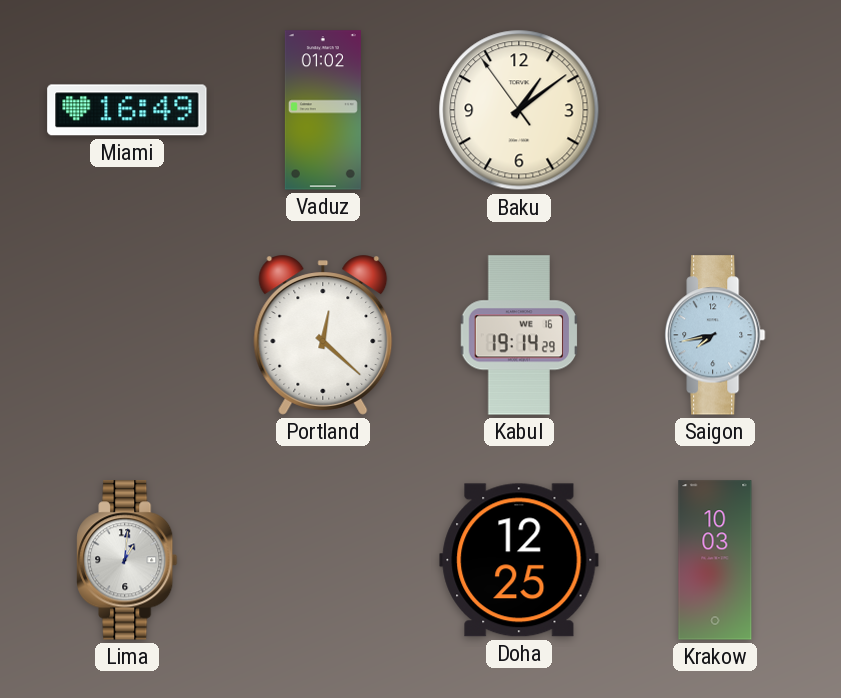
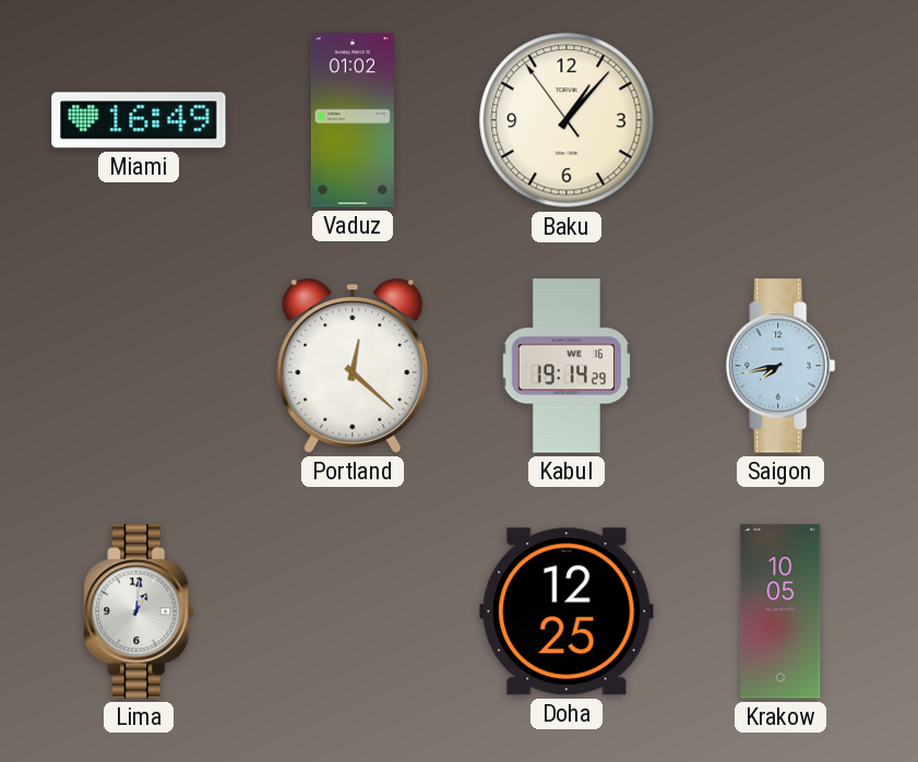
Baku: 1:08 -> 1:06 (567, 120)
Krakow: 10:03 -> 10:05 (780, 611)
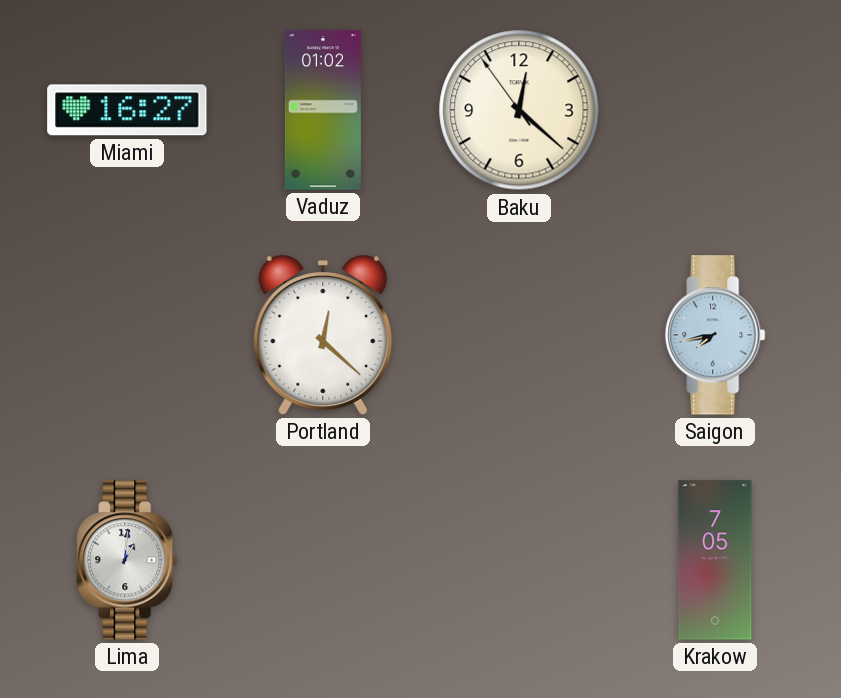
Miami: 16:49 -> 16:27 (127, 110)
Baku: 1:06 -> 12:21 (519, 110)
Kabul: 19:14 -> none (565, 366)
Doha: 12:25 -> none (567, 611)
Krakow: 10:05 -> 7:05 (715, 560)
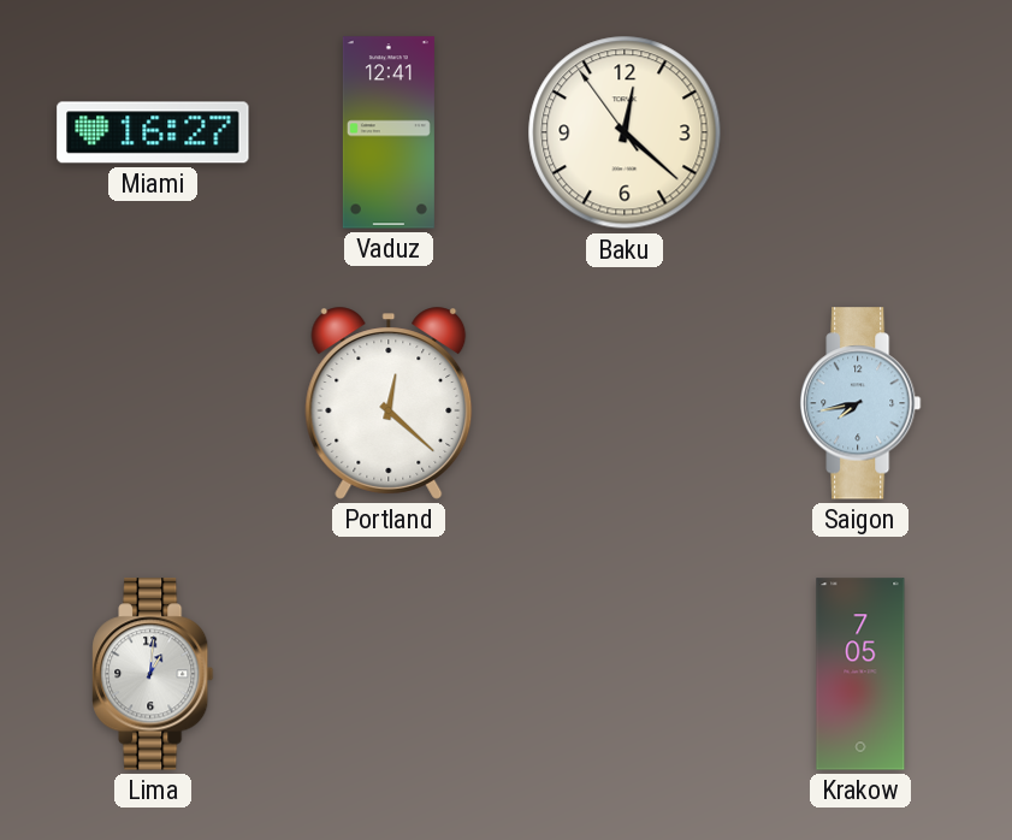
Vaduz: 01:02 -> 12:41 (389, 132)
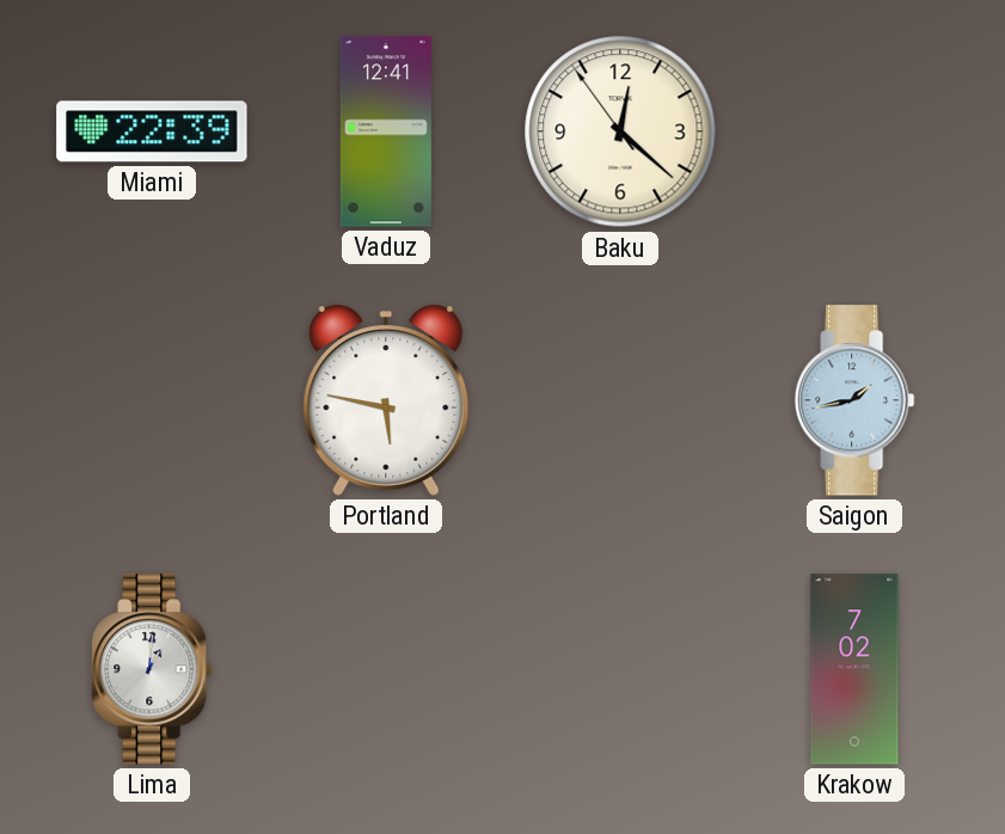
Miami: 16:27 -> 22:39 (152, 131)
Portland: 12:22 -> 5:47 (386, 400)
Saigon: 7:43 -> 1:43 (854, 400)
Krakow: 7:05 -> 7:02 (854, 669)
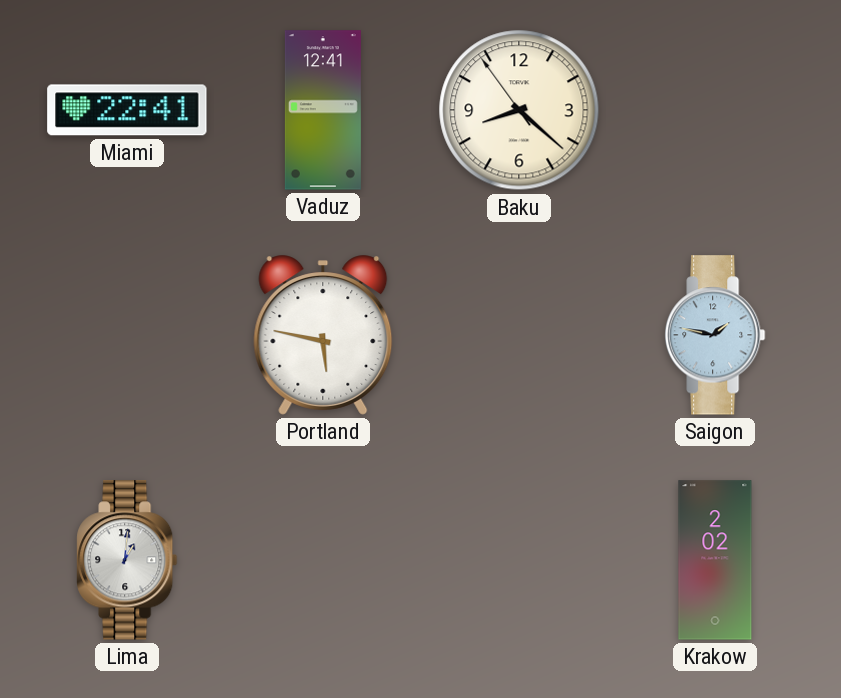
Miami: 22:39 -> 22:41 (127, 110)
Baku: 12:21 -> 8:21 (519, 110)
Saigon: 1:43 -> 1:47 (715, 335)
Krakow: 7:02 -> 2:02 (715, 560)
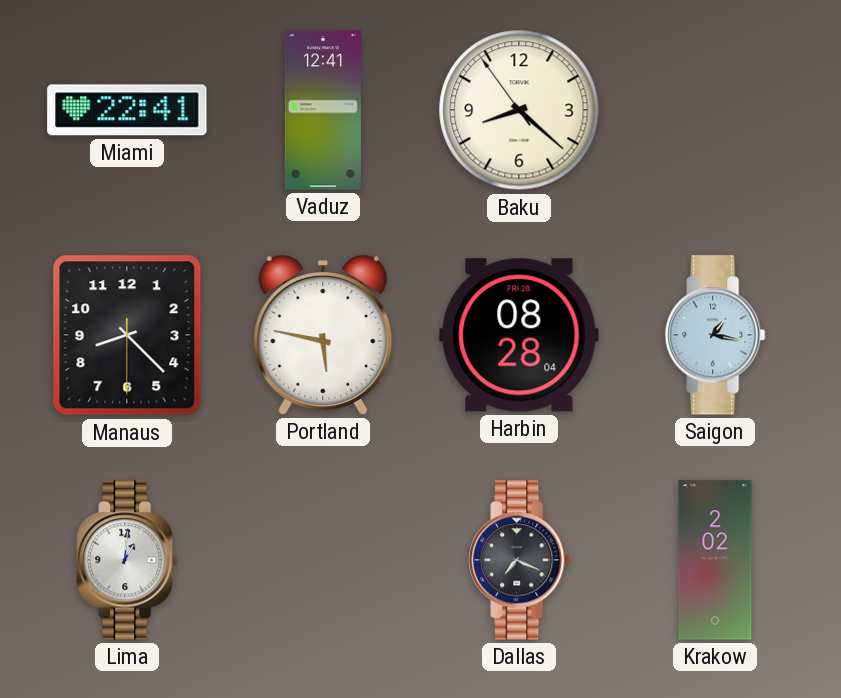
Manaus: none -> 8:22 (127, 335)
Harbin: none -> 08:28 (519, 335)
Saigon: 1:47 -> 1:17 (715, 335)
Dallas: none -> 7:19 (519, 560)
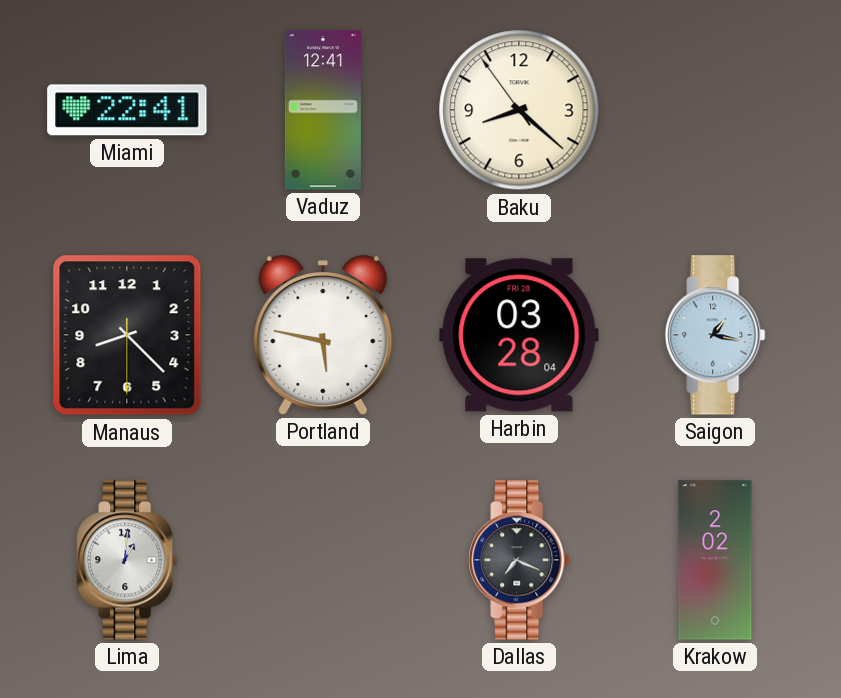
Harbin: 08:28 -> 03:28 (519, 335)
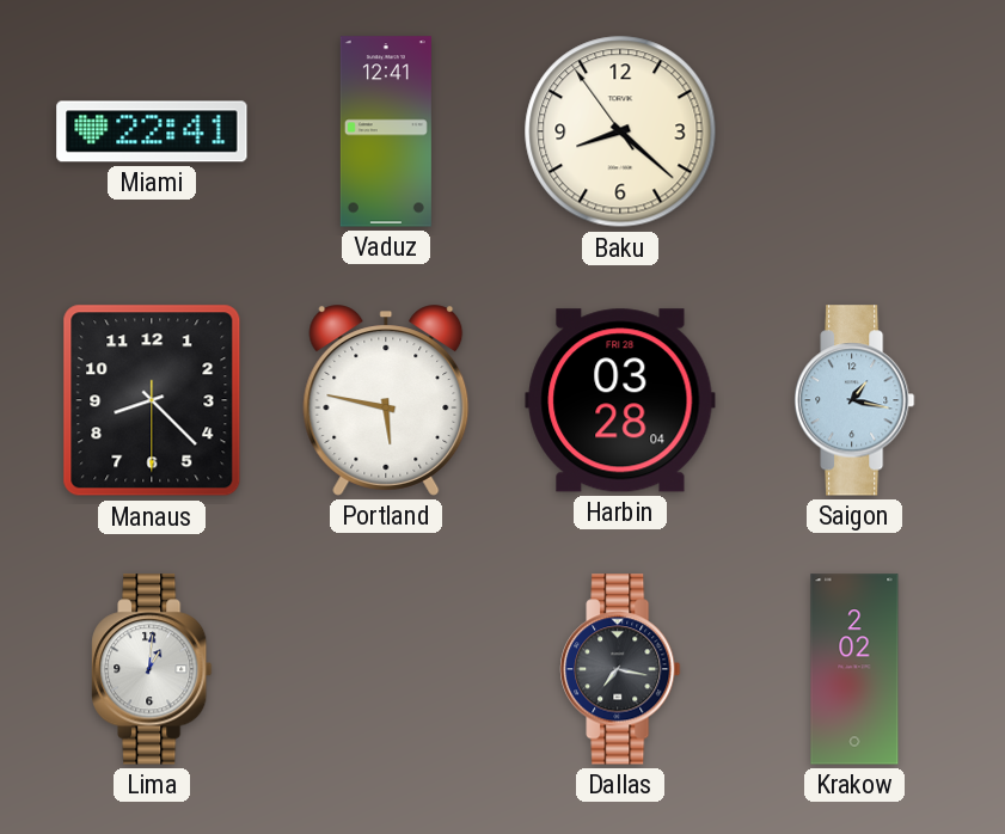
Dallas: 7:19 -> 7:17 (620, 669)
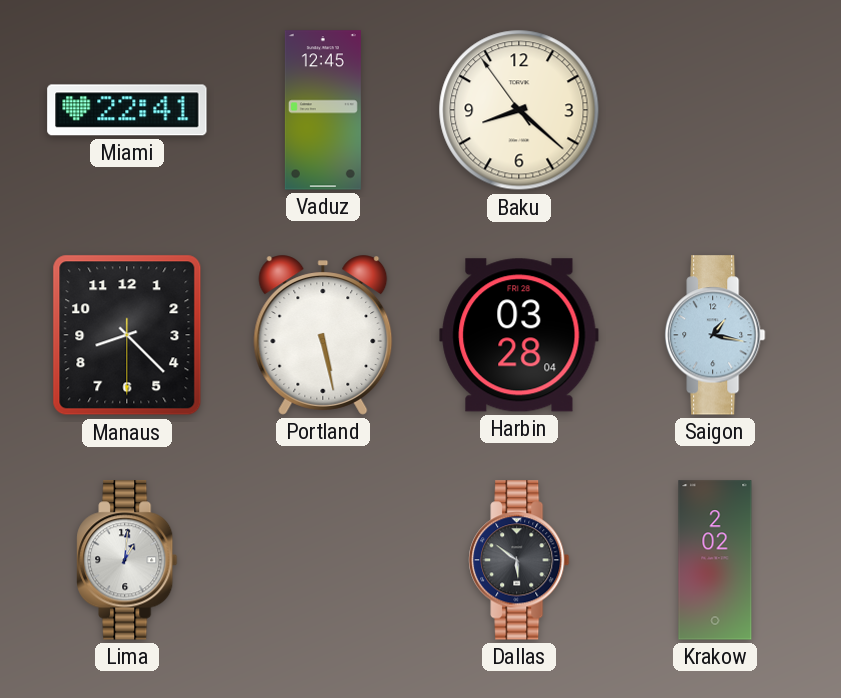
Vaduz: 12:41 -> 12:45 (323, 110)
Portland: 5:47 -> 5:28 (323, 335)
Dallas: 7:17 -> 5:51 (519, 560)
